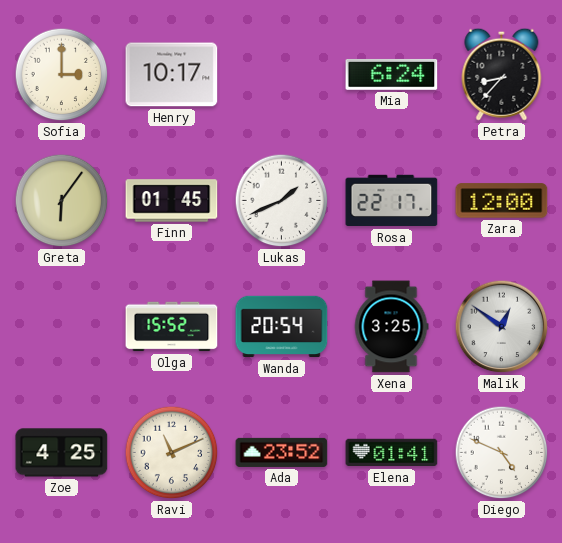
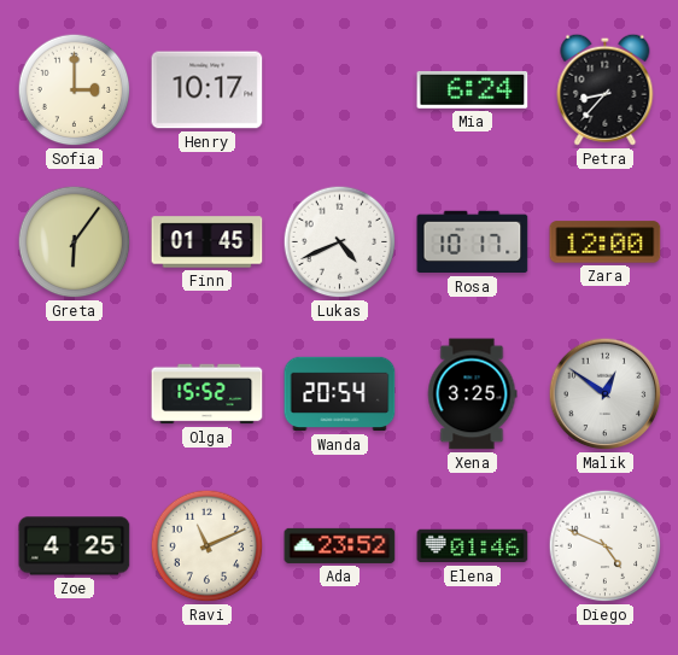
Lukas: 1:41 -> 4:41 (340, 242)
Rosa: 22:17 -> 10:17 (473, 242)
Elena: 01:41 -> 01:46 (473, 546)
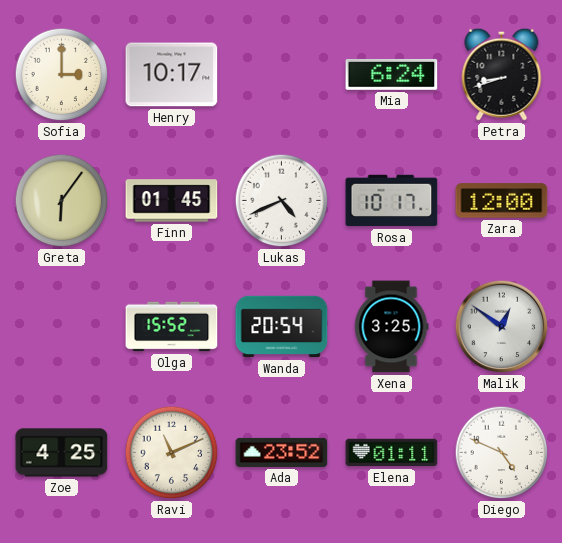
Petra: 8:37 -> 8:42 (502, 74)
Elena: 01:46 -> 01:11 (392, 453)
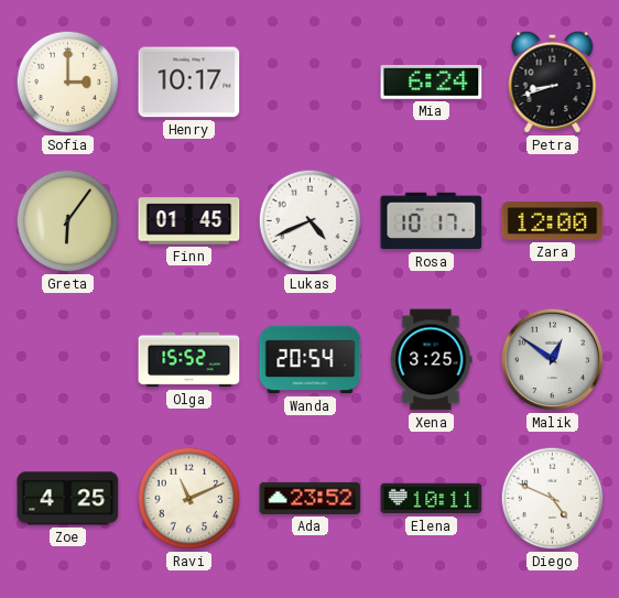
Elena: 01:11 -> 10:11 (432, 499)
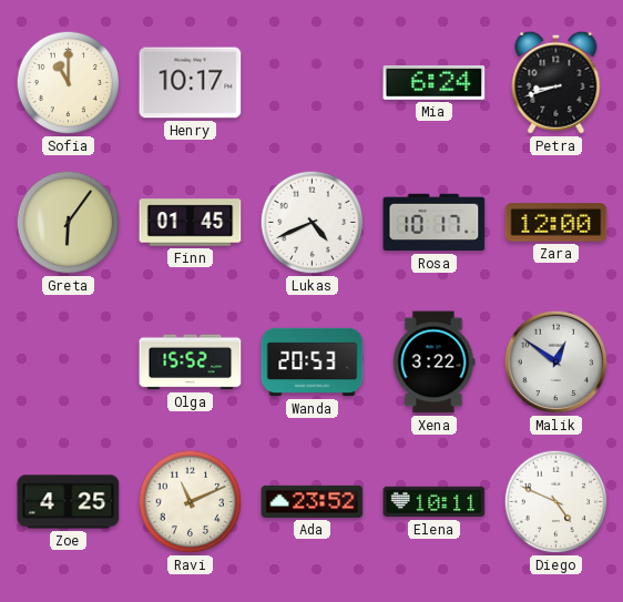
Sofia: 3:00 -> 11:00 (69, 83)
Wanda: 20:54 -> 20:53 (313, 363)
Xena: 3:25 -> 3:22 (433, 363)
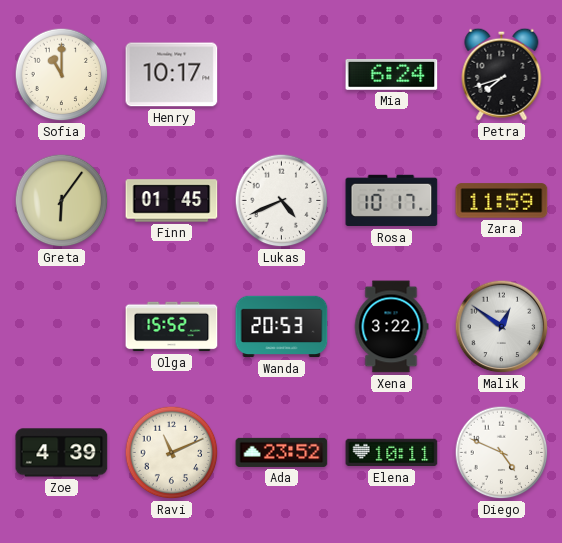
Petra: 8:42 -> 7:42 (502, 74)
Zara: 12:00 -> 11:59 (502, 201)
Zoe: 4:25 -> 4:39 (62, 453)
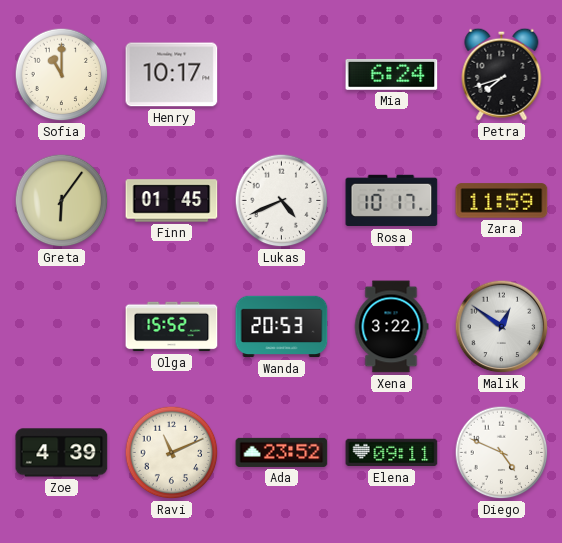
Elena: 10:11 -> 09:11 (392, 453)
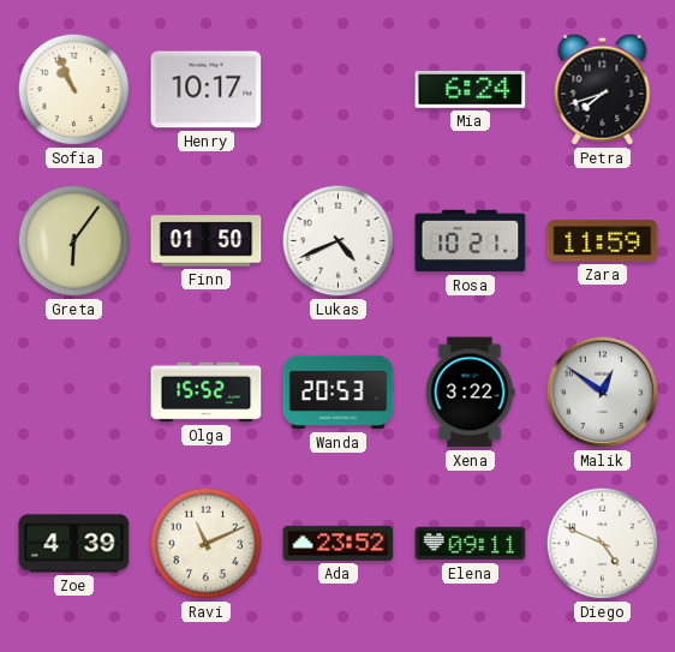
Sofia: 11:00 -> 10:56 (74, 90)
Finn: 01:45 -> 01:50 (207, 241)
Rosa: 10:17 -> 10:21 (471, 241)
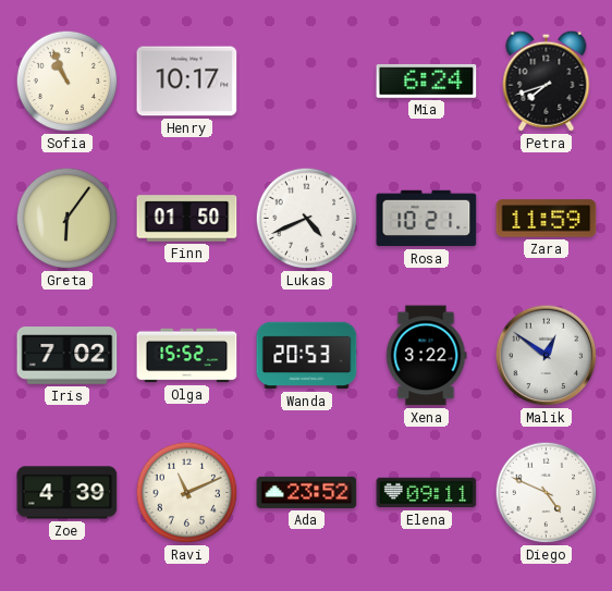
Iris: none -> 7:02 (68, 356)
